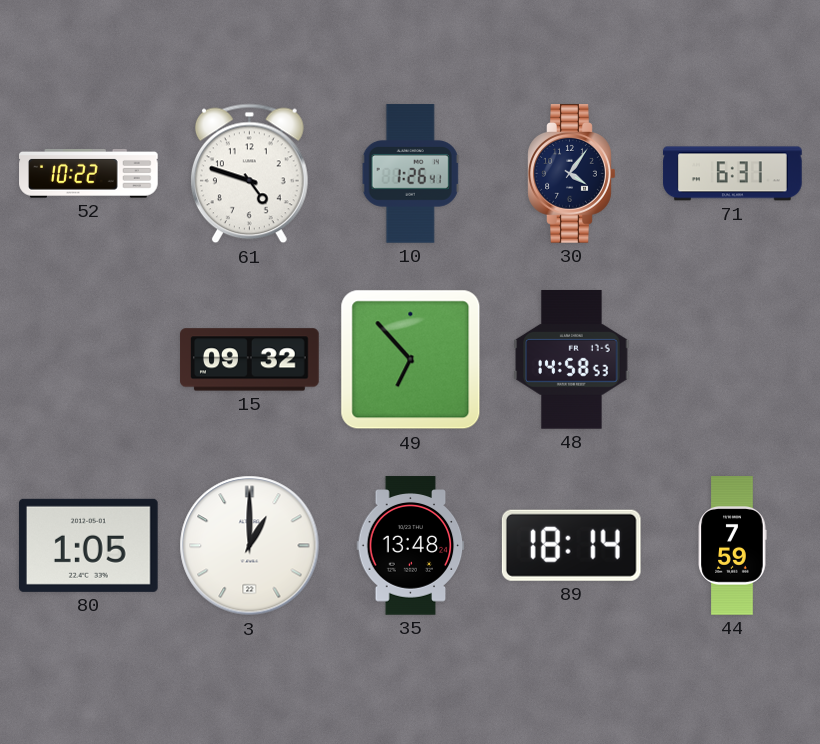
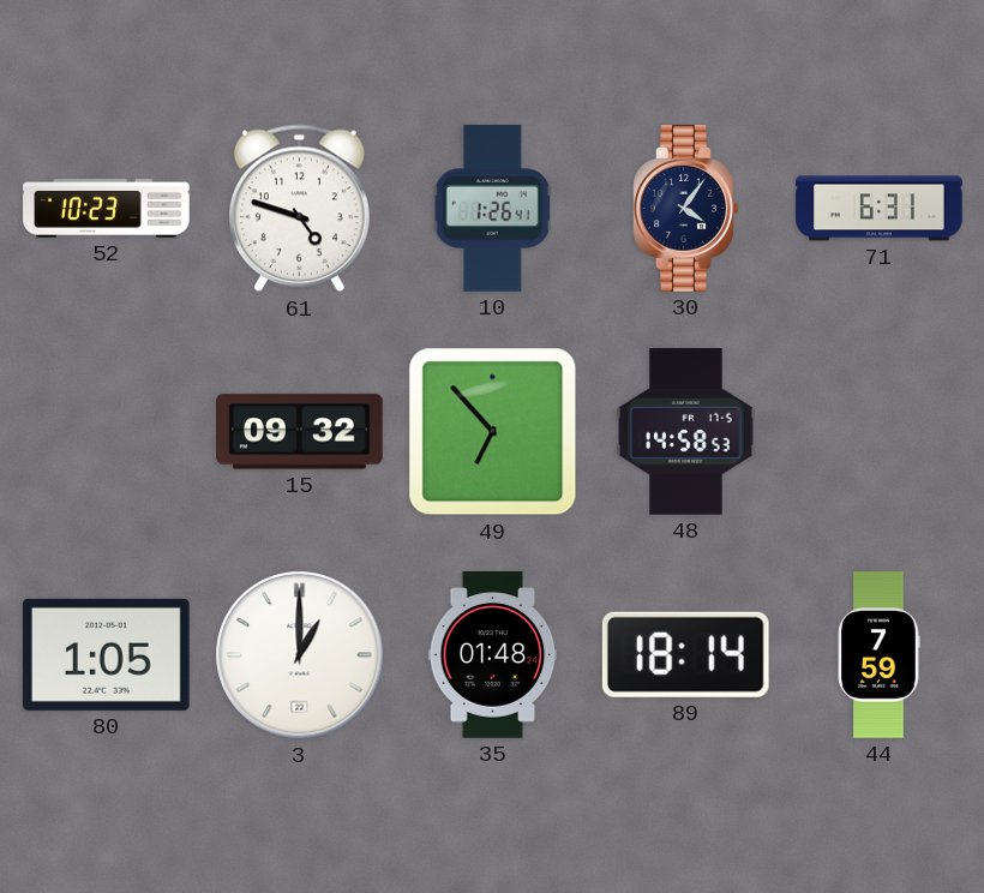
52: 10:22 -> 10:23 (107, 209)
35: 13:48 -> 01:48 (493, 655)
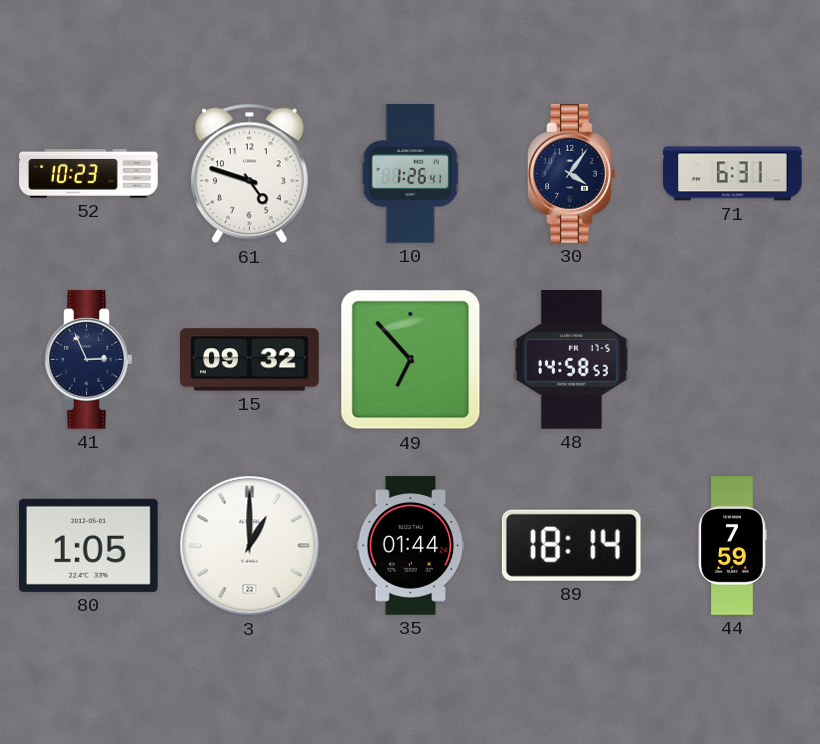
41: none -> 2:56 (89, 360)
35: 01:48 -> 01:44 (411, 546)
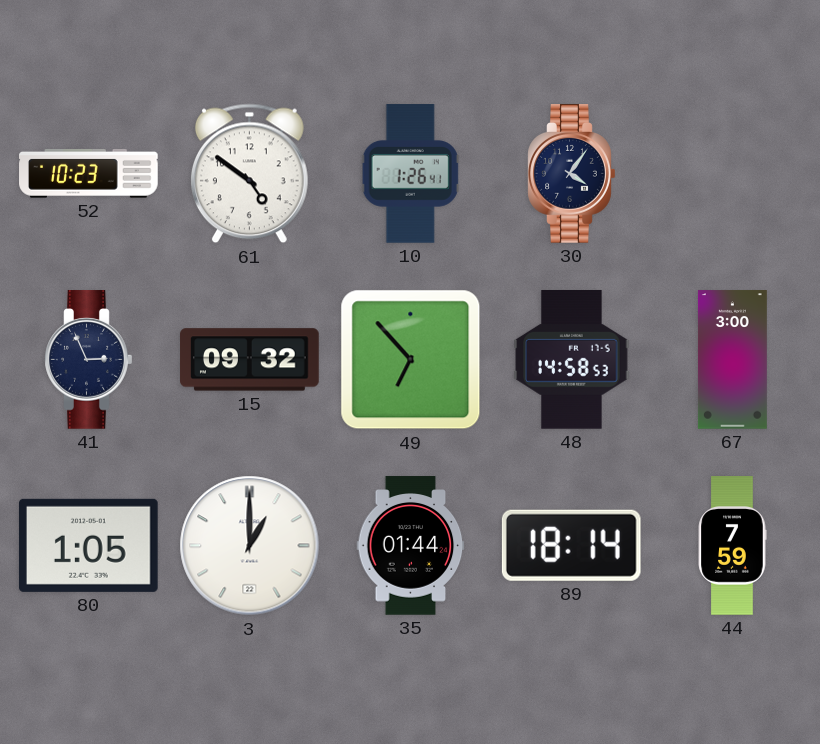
61: 4:48 -> 4:51 (249, 174)
71: 6:31 -> none (733, 174)
67: none -> 3:00 (732, 360)
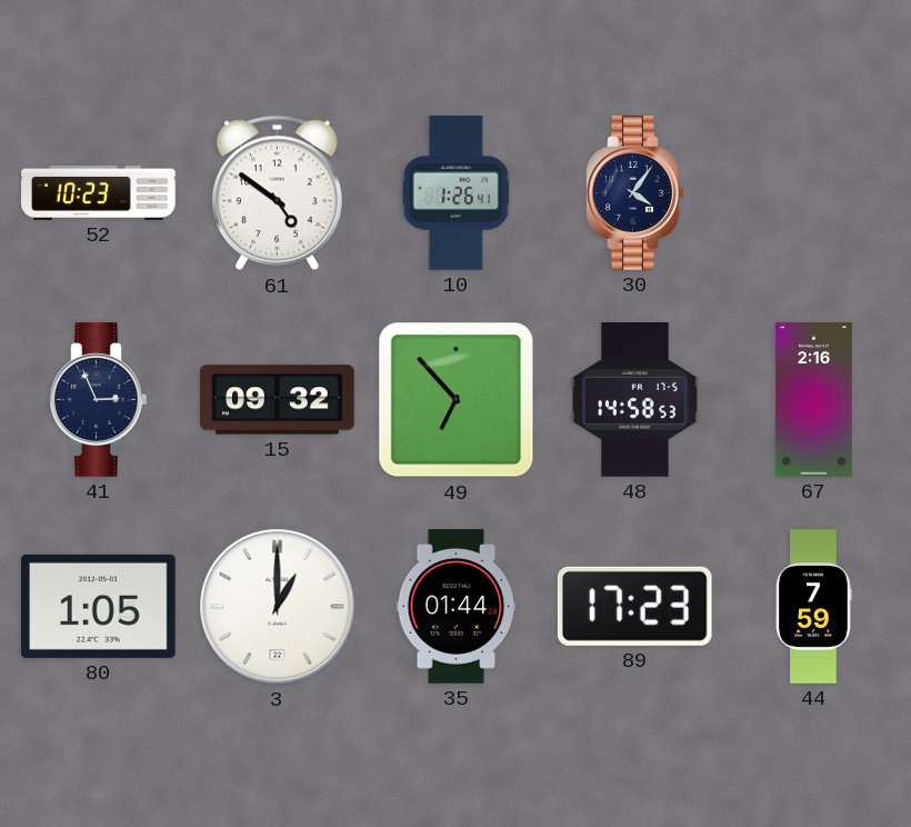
67: 3:00 -> 2:16 (813, 400)
89: 18:14 -> 17:23 (634, 606)
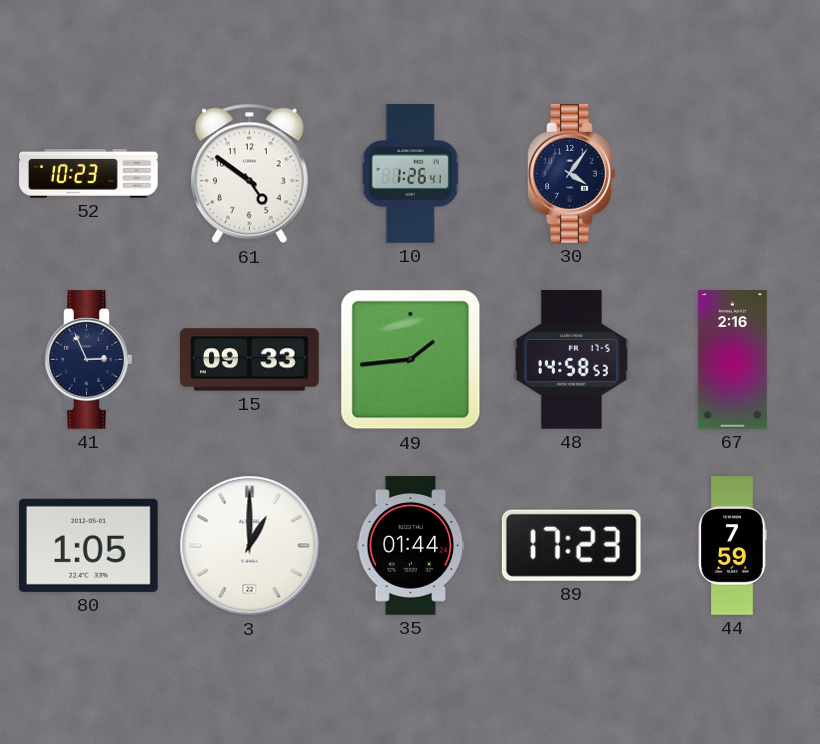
15: 09:32 -> 09:33 (250, 360)
49: 6:53 -> 1:44 (411, 360)
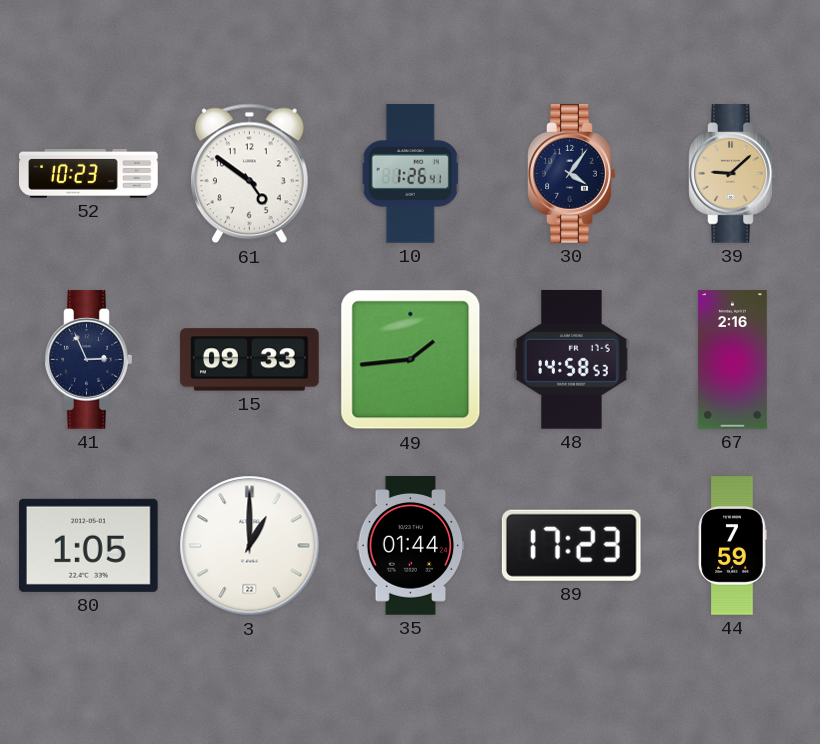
39: none -> 9:08 (733, 174)
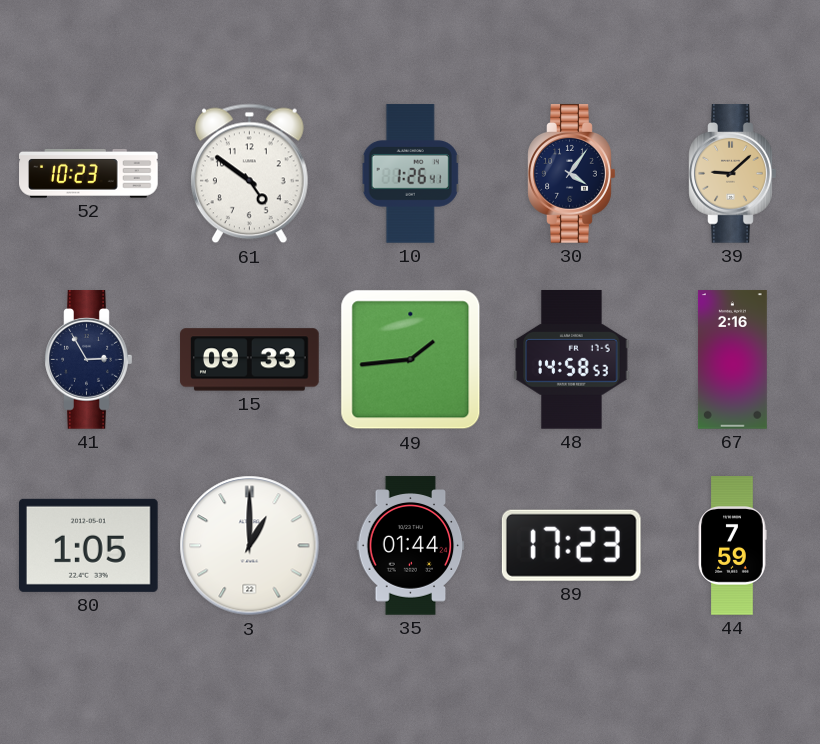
41: 2:56 -> 2:55 (89, 360)
